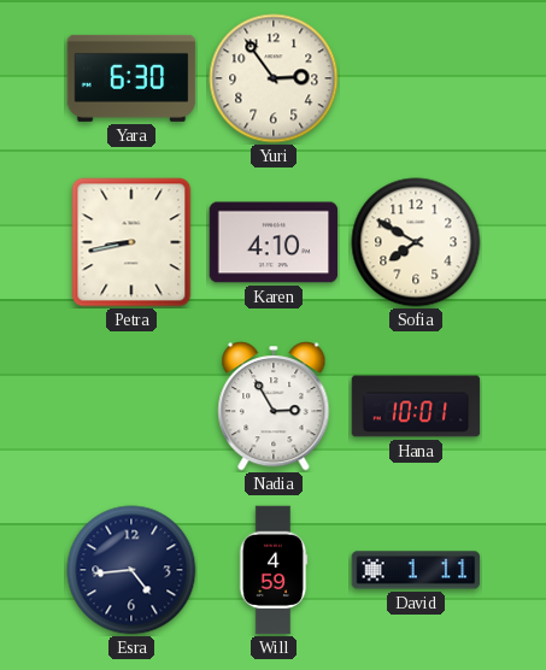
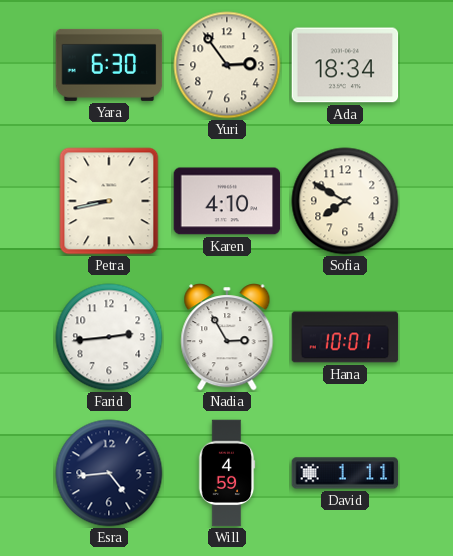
Ada: none -> 18:34 (345, 65)
Farid: none -> 2:44 (109, 337)
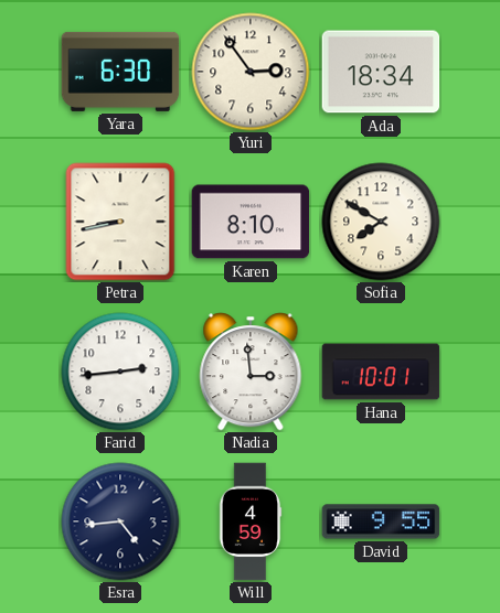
Karen: 4:10 -> 8:10 (251, 222)
Nadia: 2:55 -> 2:59 (251, 372)
David: 1:11 -> 9:55 (381, 521)
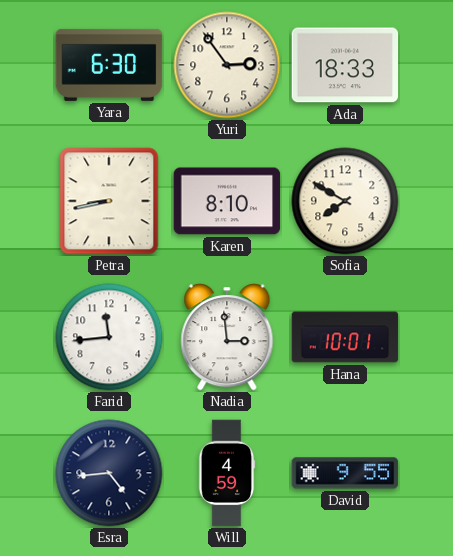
Ada: 18:34 -> 18:33 (345, 65)
Farid: 2:44 -> 11:44 (109, 337)
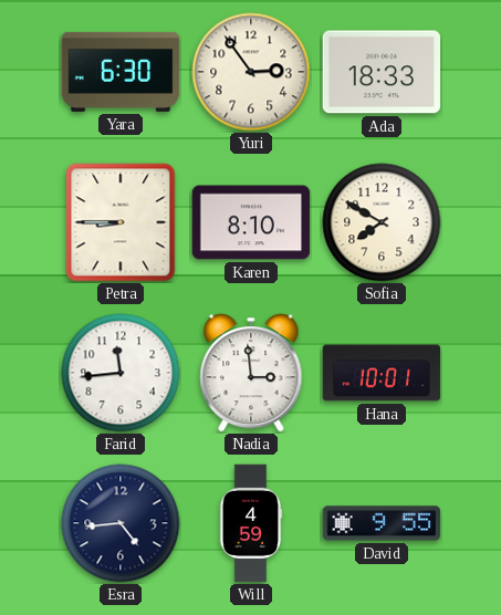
Petra: 8:43 -> 8:45 (121, 222)
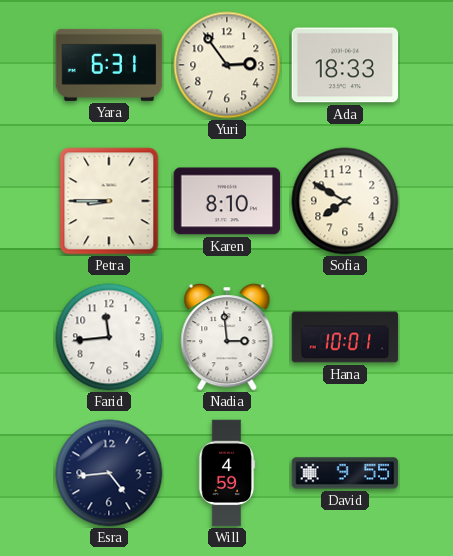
Yara: 6:30 -> 6:31 (109, 65)
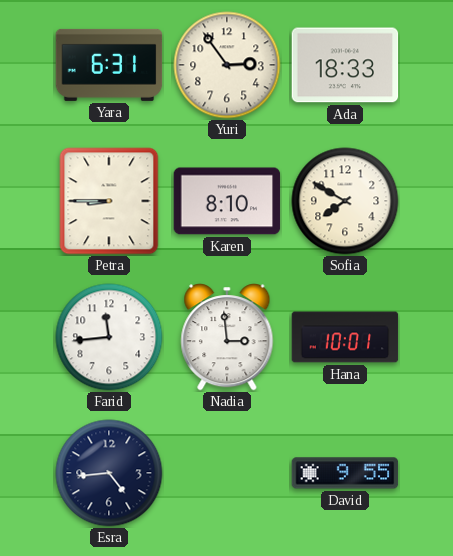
Will: 4:59 -> none (227, 473)
